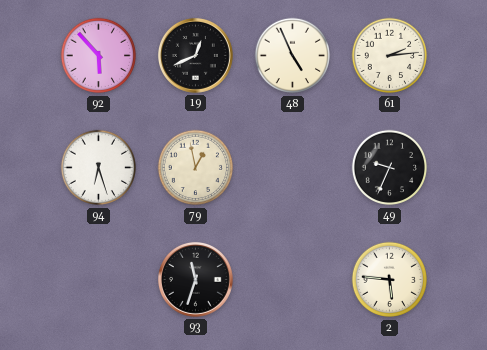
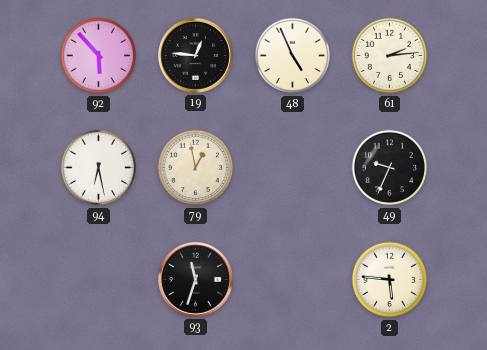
19: 12:41 -> 12:46 (195, 55)
94: 6:27 -> 6:28 (99, 168)
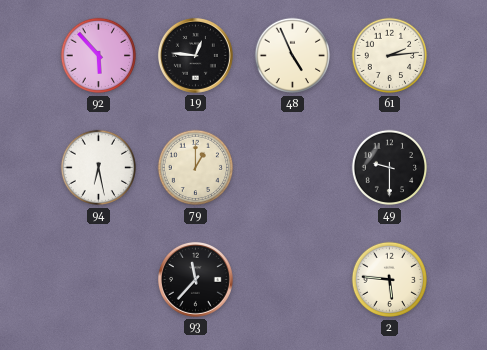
79: 12:58 -> 1:00 (196, 168)
49: 9:34 -> 9:30 (390, 168)
93: 11:33 -> 11:37 (195, 279)
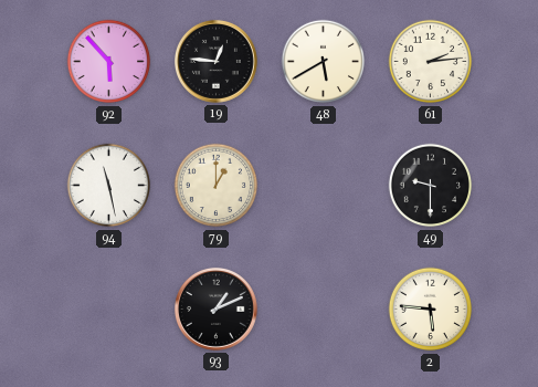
48: 4:56 -> 5:40 (324, 62)
94: 6:28 -> 11:28 (109, 186)
93: 11:37 -> 1:11 (215, 308)
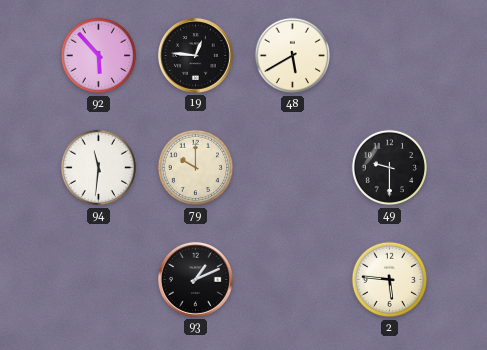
61: 2:14 -> none (431, 62)
94: 11:28 -> 11:31 (99, 168)
79: 1:00 -> 10:00 (196, 168)
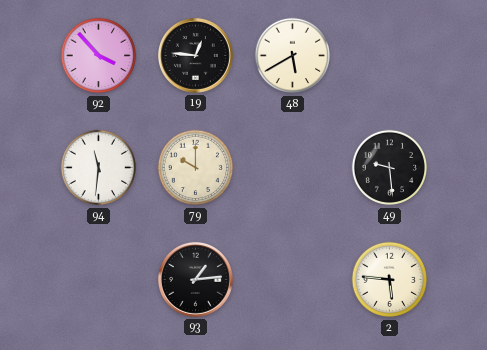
92: 5:53 -> 3:53 (99, 56)
49: 9:30 -> 9:29 (390, 168)
93: 1:11 -> 1:14 (195, 279)
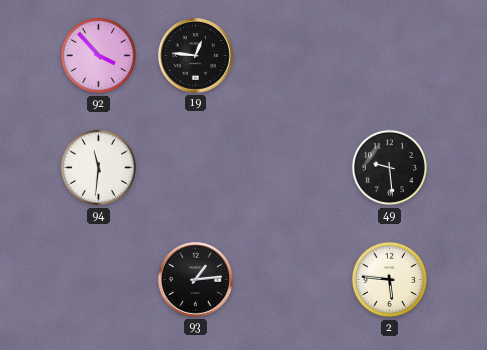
48: 5:40 -> none (293, 56)
79: 10:00 -> none (196, 168)
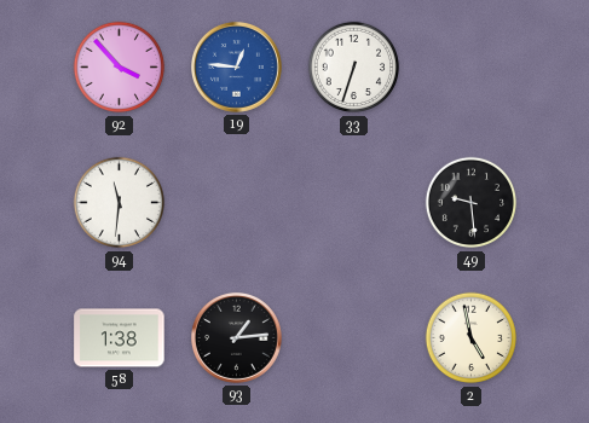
19 dial: black -> blue (236, 66)
33: none -> 6:33 (354, 68)
58: none -> 1:38 (120, 338)
2: 5:46 -> 4:58 (472, 338)
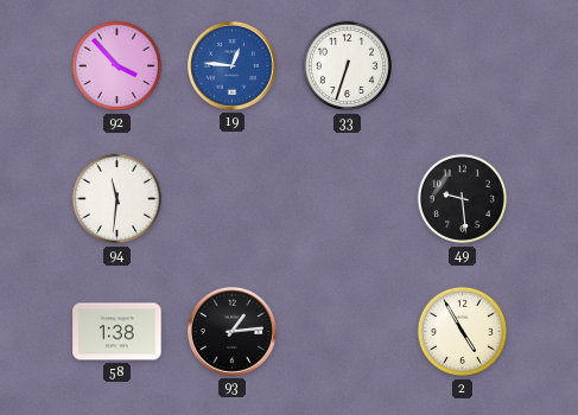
2: 4:58 -> 4:55 (463, 332)
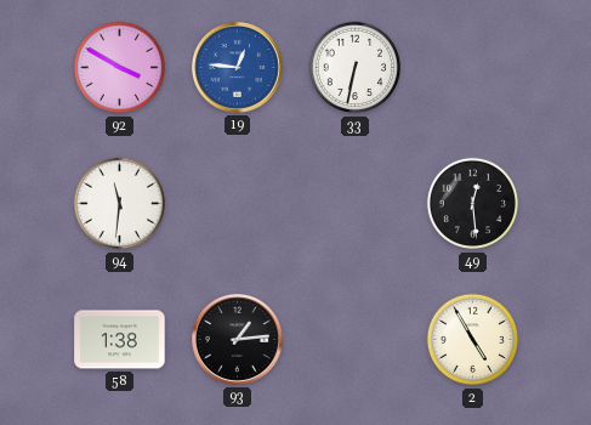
92: 3:53 -> 3:50 (120, 68)
33: 6:33 -> 6:32 (356, 68)
49: 9:29 -> 12:29 (473, 204)
